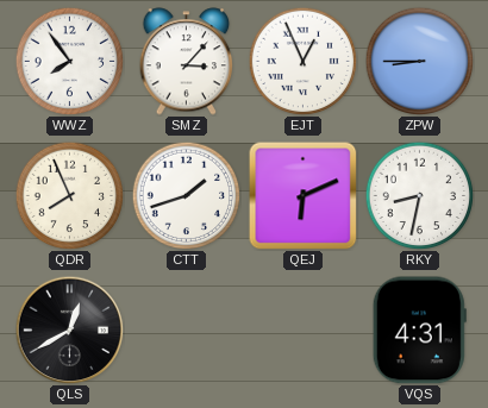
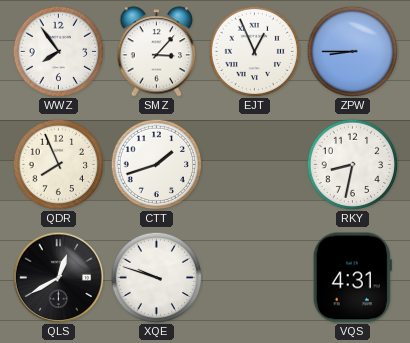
QEJ: 6:11 -> none (302, 195)
XQE: none -> 9:48 (156, 277)
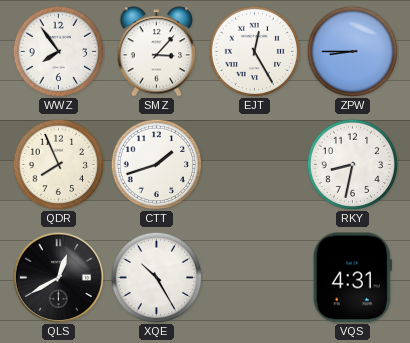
EJT: 12:56 -> 12:25 (254, 51)
XQE: 9:48 -> 10:25 (156, 277)
